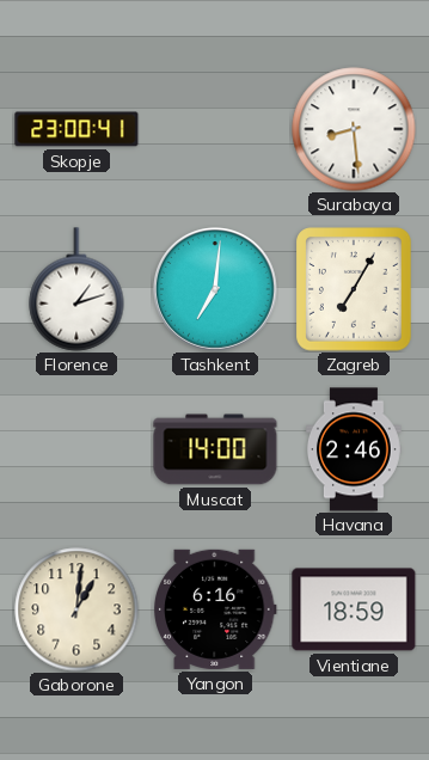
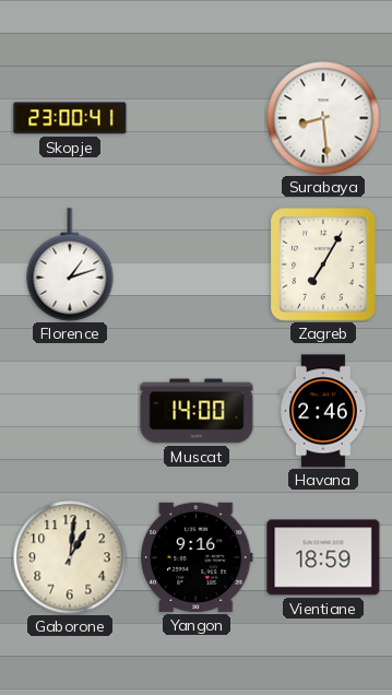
Tashkent: 7:01 -> none (216, 290)
Yangon: 6:16 -> 9:16 (197, 557)
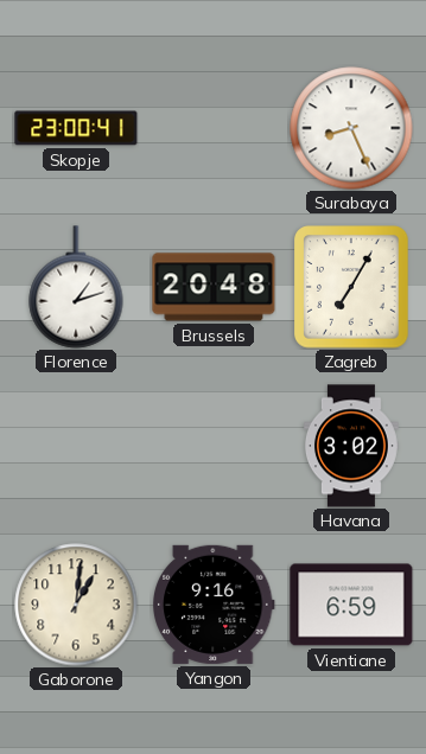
Surabaya: 8:29 -> 8:26 (351, 128)
Brussels: none -> 20:48 (214, 287)
Muscat: 14:00 -> none (197, 411)
Havana: 2:46 -> 3:02 (351, 446)
Vientiane: 18:59 -> 6:59 (351, 605)
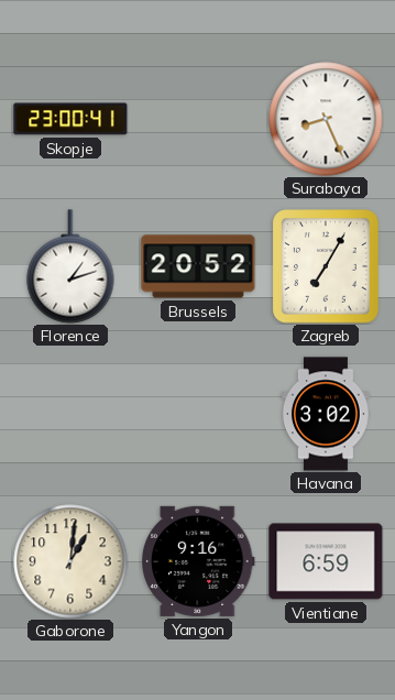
Brussels: 20:48 -> 20:52 (198, 266)
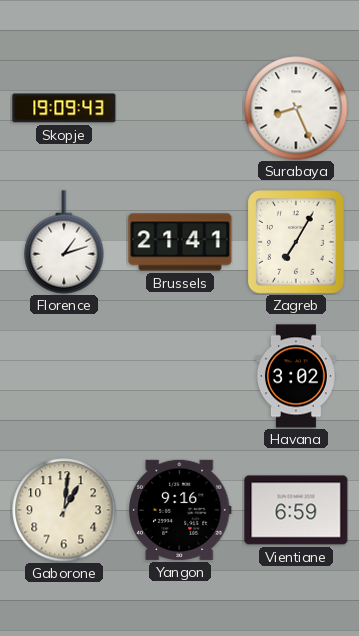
Skopje: 23:00 -> 19:09 (64, 108)
Brussels: 20:52 -> 21:41 (180, 242)
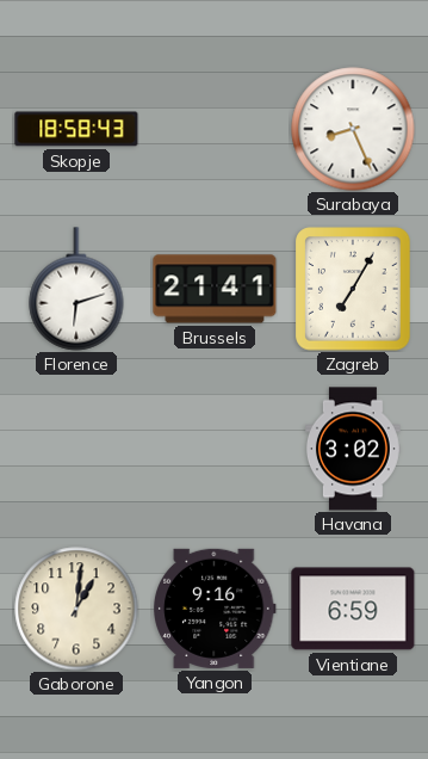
Skopje: 19:09 -> 18:58 (76, 129)
Florence: 1:12 -> 6:12 (76, 289)
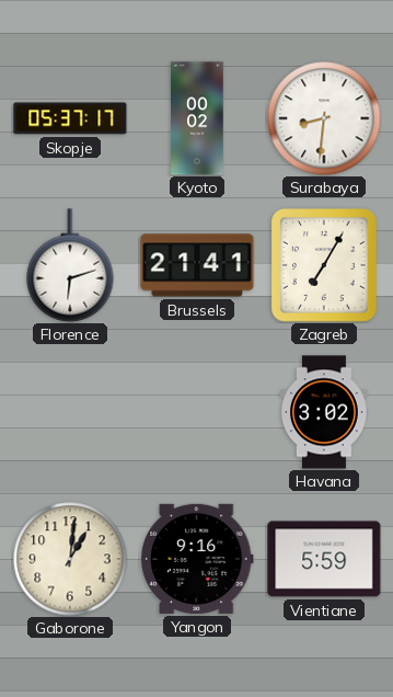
Skopje: 18:58 -> 05:37 (70, 118)
Kyoto: none -> 00:02 (197, 118)
Surabaya: 8:26 -> 8:31 (324, 118)
Vientiane: 6:59 -> 5:59 (324, 559)
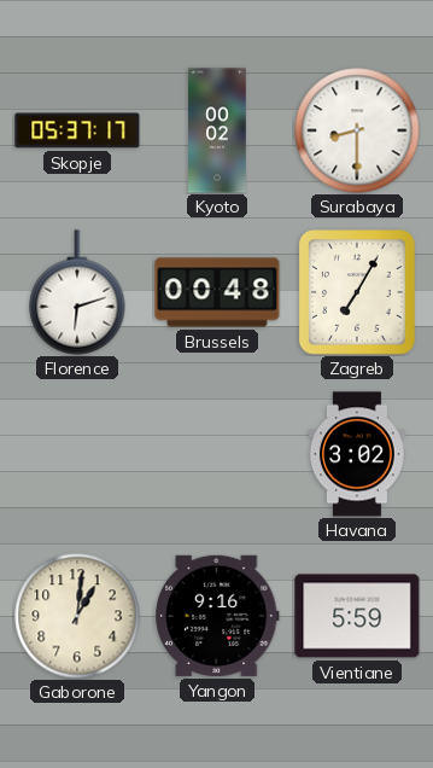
Surabaya: 8:31 -> 8:30 (357, 130)
Brussels: 21:41 -> 00:48 (217, 292)
